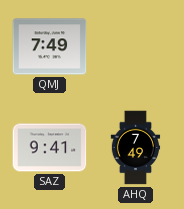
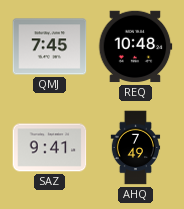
QMJ: 7:49 -> 7:45 (50, 47)
REQ: none -> 10:48 (135, 47)
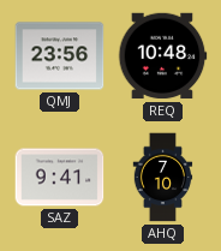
QMJ: 7:45 -> 23:56 (60, 56)
AHQ: 7:49 -> 7:10 (163, 178)
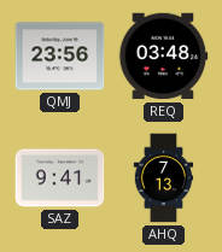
REQ: 10:48 -> 03:48 (163, 57)
AHQ: 7:10 -> 7:13 (164, 178)
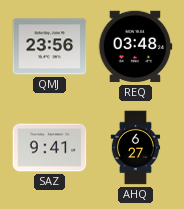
AHQ: 7:13 -> 6:27 (136, 148)
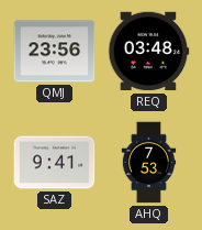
AHQ: 6:27 -> 7:53 (149, 163)
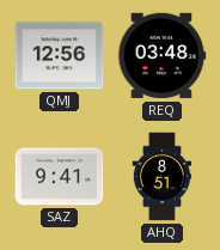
QMJ: 23:56 -> 12:56 (60, 56)
AHQ: 7:53 -> 8:51 (163, 177)
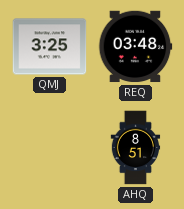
QMJ: 12:56 -> 3:25 (50, 47)
SAZ: 9:41 -> none (60, 177)
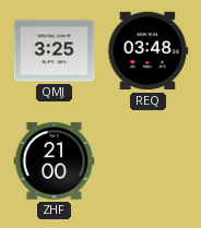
ZHF: none -> 21:00 (55, 161)
AHQ: 8:51 -> none (136, 148)
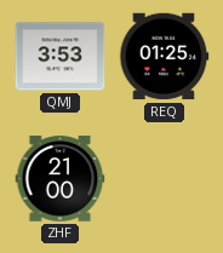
QMJ: 3:25 -> 3:53 (61, 57)
REQ: 03:48 -> 01:25 (164, 57)
